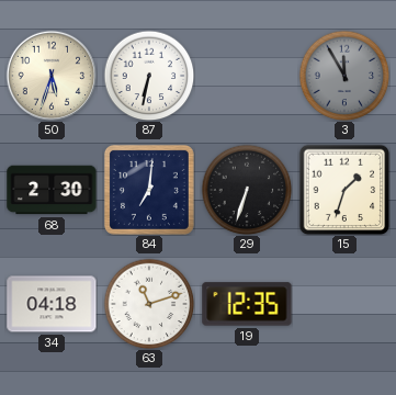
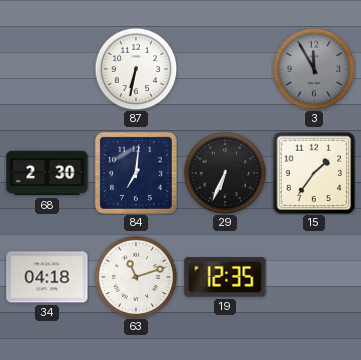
50: 5:33 -> none (52, 76)
29: 6:33 -> 6:34 (225, 173)
15: 1:33 -> 1:36 (314, 173)
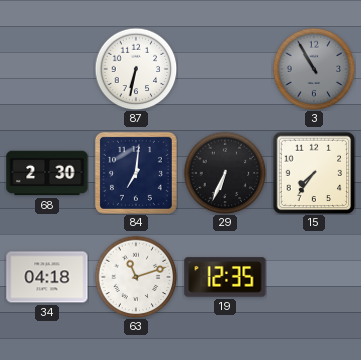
3: 11:55 -> 10:55 (314, 69)
15: 1:36 -> 7:36 (314, 173)
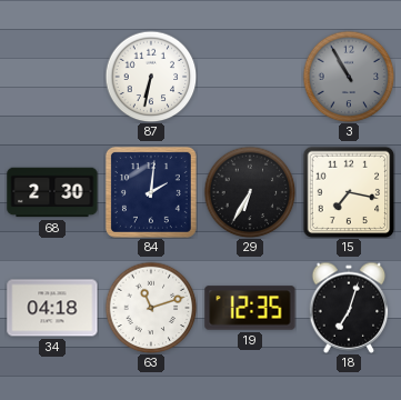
84: 7:01 -> 2:01 (151, 192)
29: 6:34 -> 6:35 (250, 192)
15: 7:36 -> 7:17 (349, 192)
18: none -> 7:03 (349, 308)
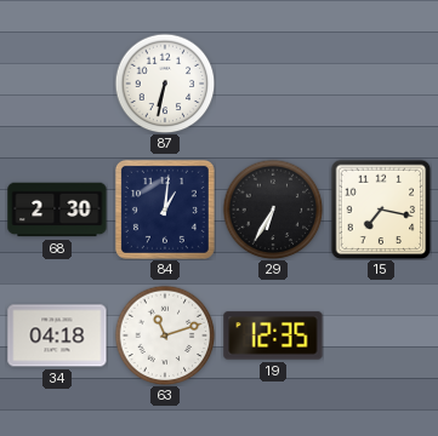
3: 10:55 -> none (349, 77)
84: 2:01 -> 1:01 (165, 210)
18: 7:03 -> none (349, 308)
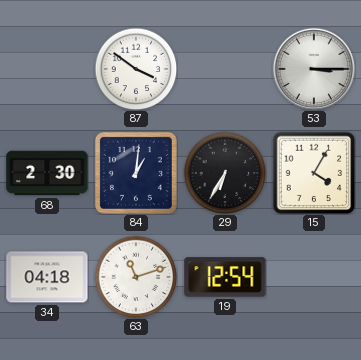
87: 6:32 -> 3:51 (136, 69)
53: none -> 3:15 (314, 69)
15: 7:17 -> 4:05 (314, 173)
19: 12:35 -> 12:54 (225, 277)
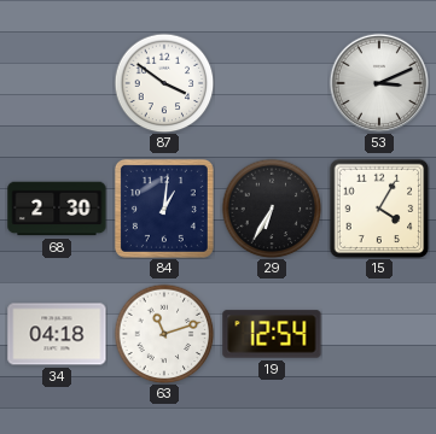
53: 3:15 -> 3:11 (379, 83)
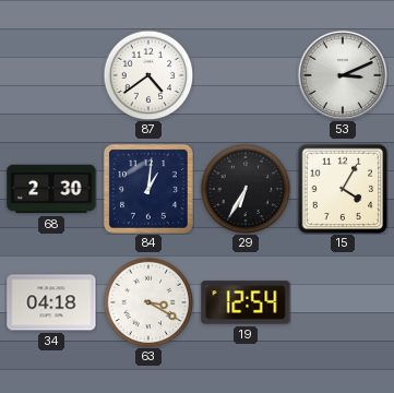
87: 3:51 -> 4:39 (148, 75)
63: 11:12 -> 3:20 (148, 302)
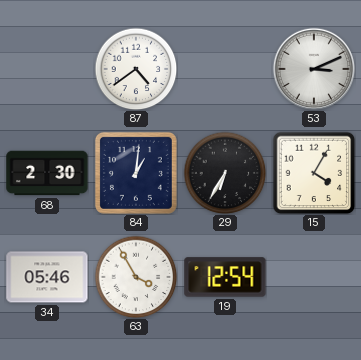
34: 04:18 -> 05:46 (47, 277)
63: 3:20 -> 3:55 (136, 277)
